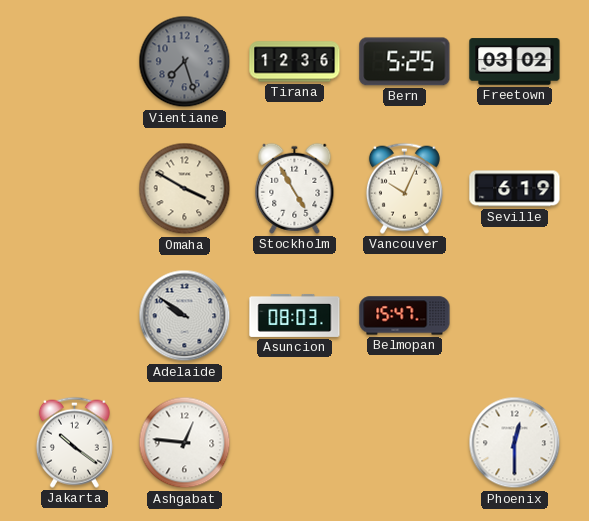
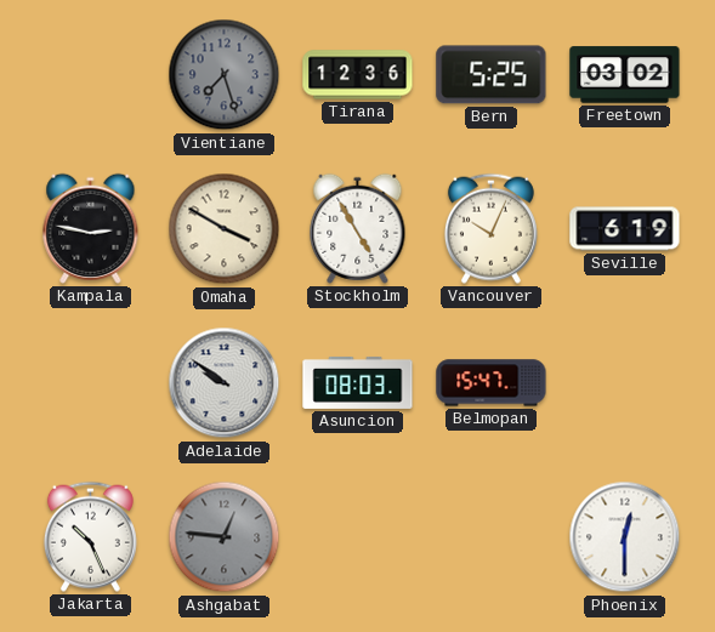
Kampala: none -> 2:47 (91, 228)
Jakarta: 10:21 -> 10:26 (90, 536)
Ashgabat dial: white -> grey (225, 537)
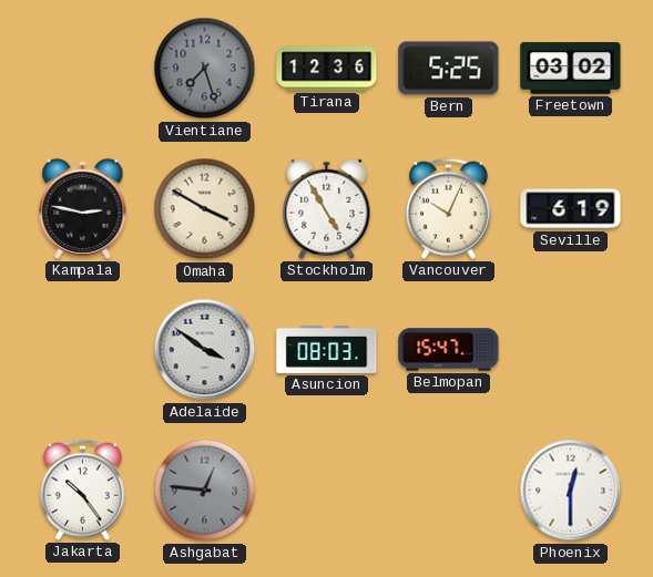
Adelaide: 9:51 -> 3:51 (205, 350)
Jakarta: 10:26 -> 10:24 (82, 490)
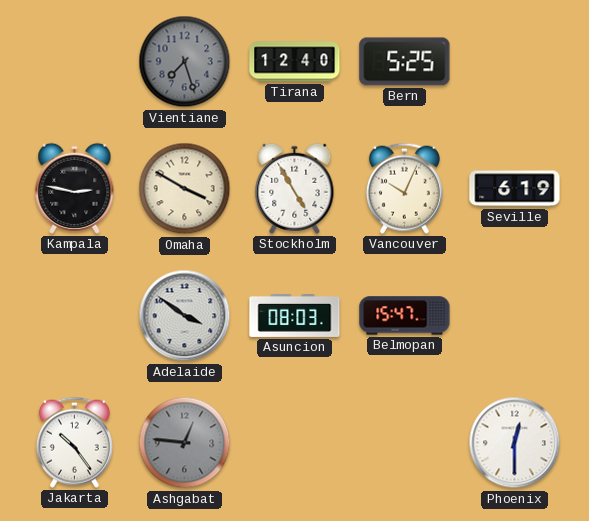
Tirana: 12:36 -> 12:40 (295, 62)
Freetown: 03:02 -> none (571, 69)
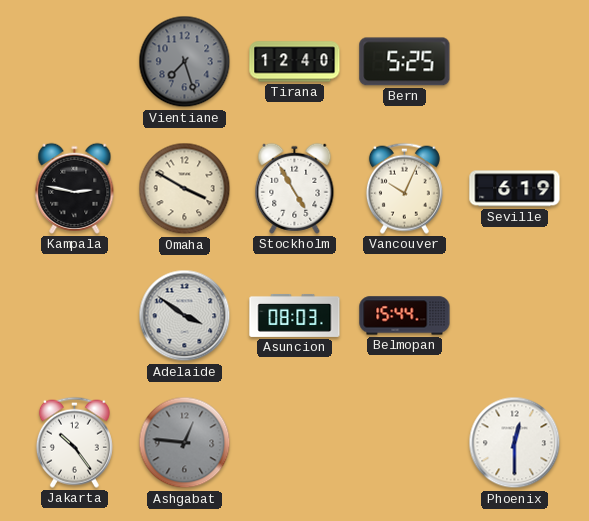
Belmopan: 15:47 -> 15:44 (405, 316)
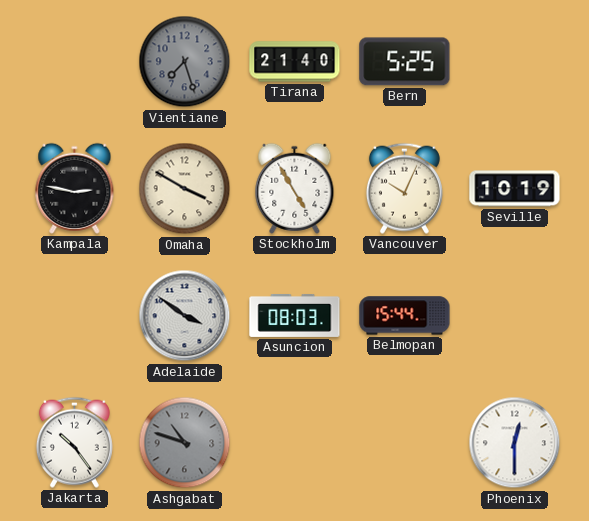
Tirana: 12:40 -> 21:40 (295, 62)
Seville: 6:19 -> 10:19 (515, 189)
Ashgabat: 12:46 -> 10:48 (185, 443)
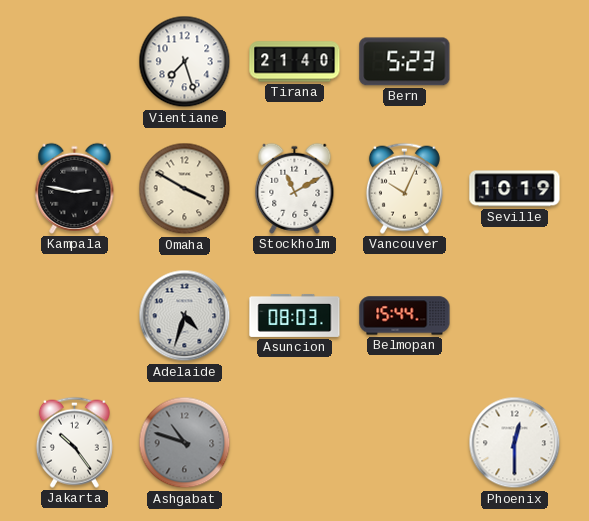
Vientiane dial: grey -> white (185, 62)
Bern: 5:25 -> 5:23 (405, 62)
Stockholm: 4:55 -> 11:10 (295, 188)
Adelaide: 3:51 -> 4:33 (185, 316)
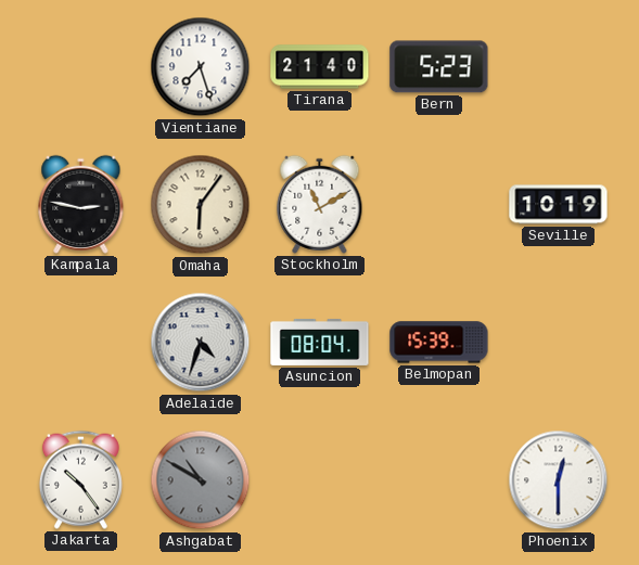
Omaha: 3:50 -> 6:06 (201, 205)
Vancouver: 10:04 -> none (404, 188)
Asuncion: 08:03 -> 08:04 (320, 342)
Belmopan: 15:44 -> 15:39 (439, 343)
Ashgabat: 10:48 -> 10:50 (201, 480)
